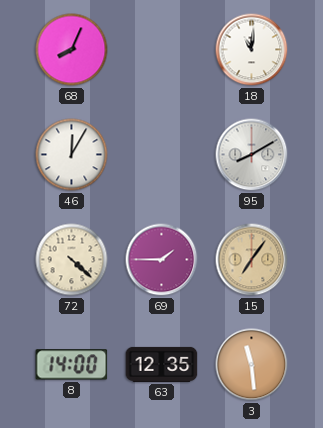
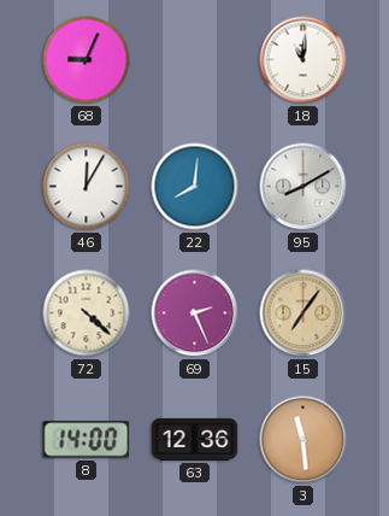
68: 8:04 -> 9:04 (87, 60)
22: none -> 8:01 (195, 187)
69: 1:45 -> 2:26 (195, 313)
63: 12:35 -> 12:36 (195, 439)
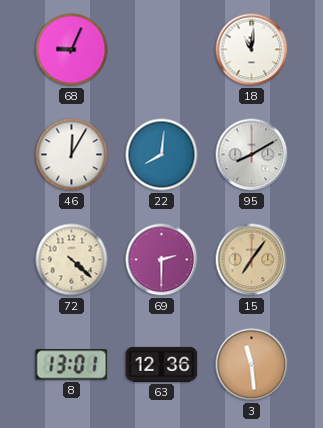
69: 2:26 -> 2:30 (162, 260)
8: 14:00 -> 13:01 (72, 365)
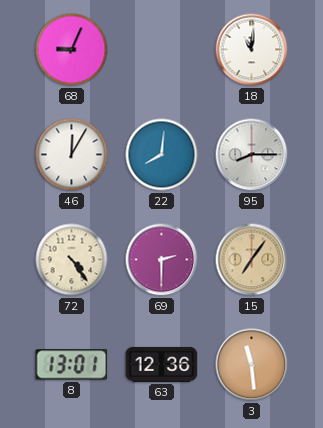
95: 8:10 -> 8:15 (252, 155)
72: 4:22 -> 4:24 (72, 260)
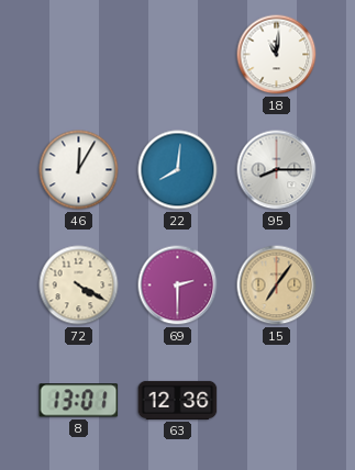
68: 9:04 -> none (72, 50)
72: 4:24 -> 4:20 (79, 286)
3: 11:29 -> none (252, 365)
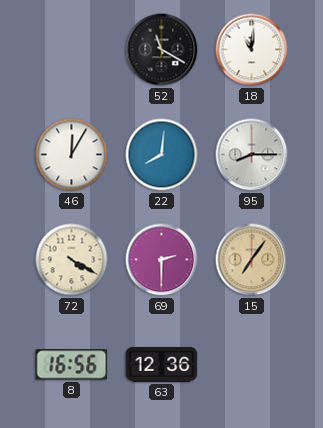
52: none -> 11:20 (162, 50)
8: 13:01 -> 16:56 (72, 365)
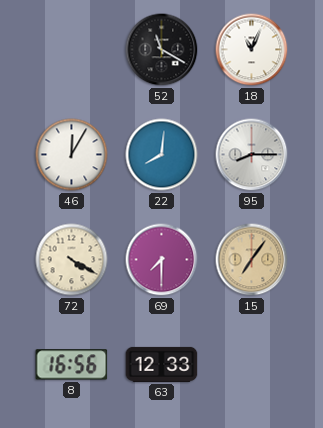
18: 11:01 -> 11:04 (252, 50)
69: 2:30 -> 7:30 (162, 260)
63: 12:36 -> 12:33 (162, 364)
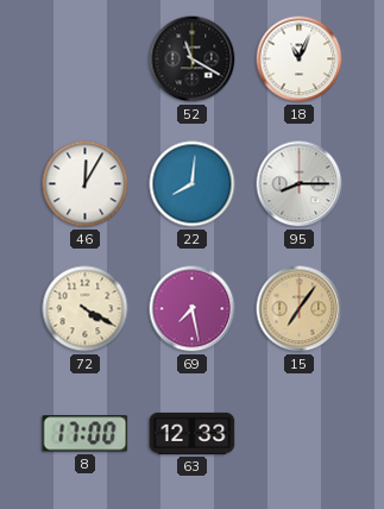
69: 7:30 -> 7:28 (193, 309)
8: 16:56 -> 17:00 (86, 434)
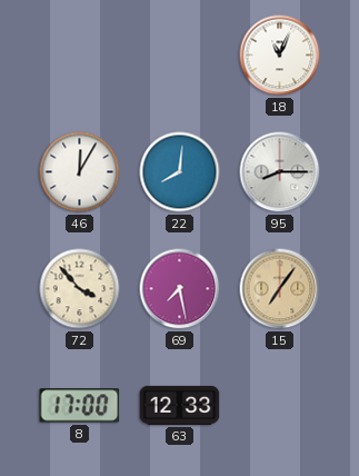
52: 11:20 -> none (193, 59)
72: 4:20 -> 3:53 (80, 289)
